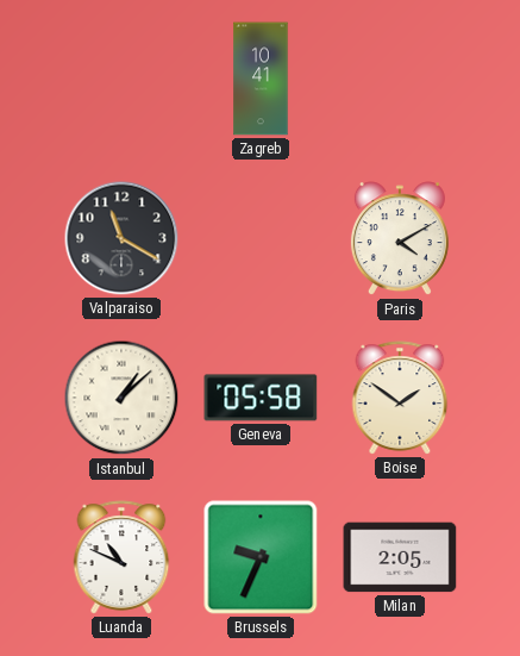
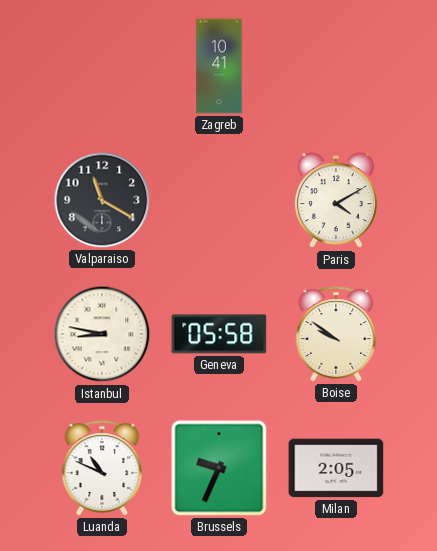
Istanbul: 1:08 -> 8:47 (102, 334)
Boise: 1:51 -> 9:51 (336, 334)
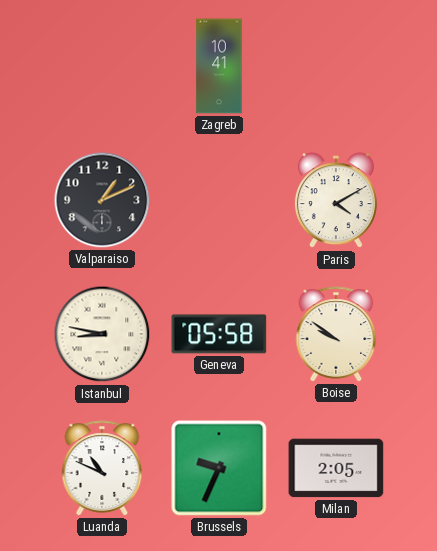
Valparaiso: 11:20 -> 1:11 (102, 200)
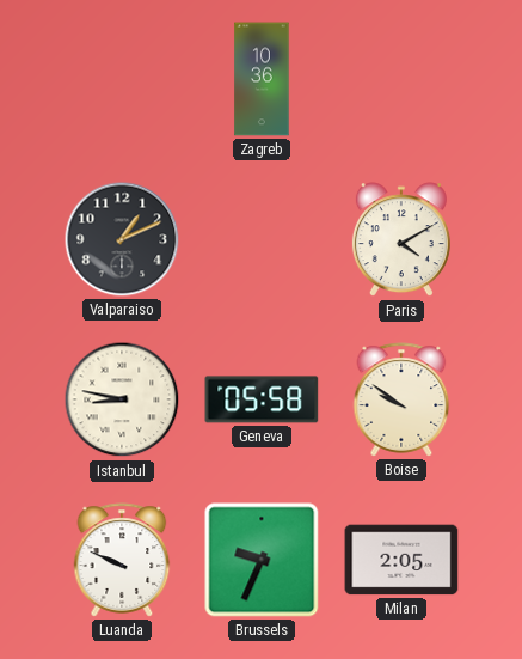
Zagreb: 10:41 -> 10:36 (262, 79)
Luanda: 10:49 -> 9:49 (122, 560)
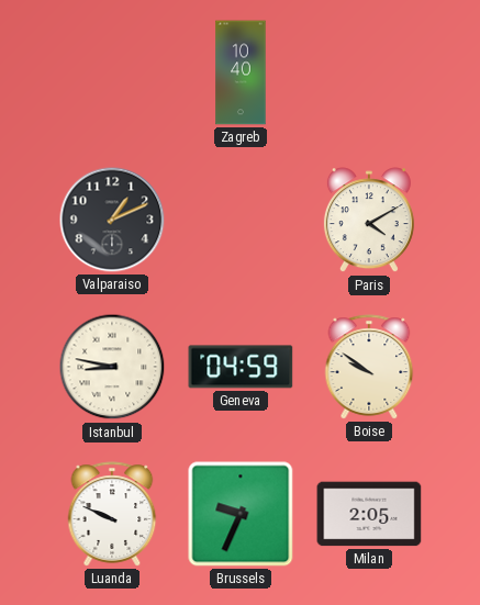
Zagreb: 10:36 -> 10:40 (241, 72)
Geneva: 05:58 -> 04:59 (241, 367)
